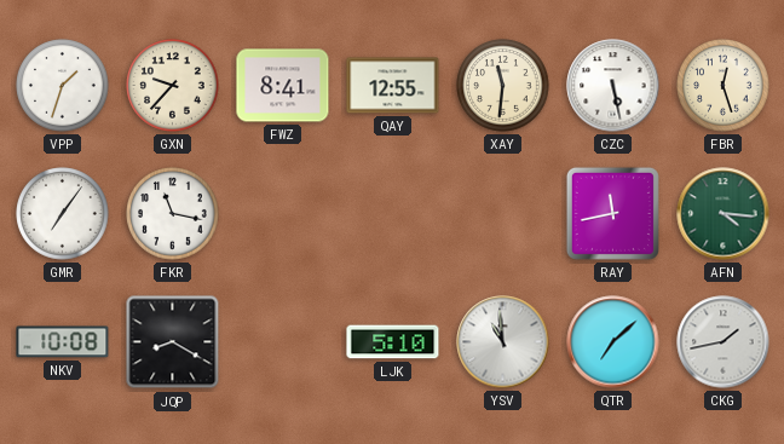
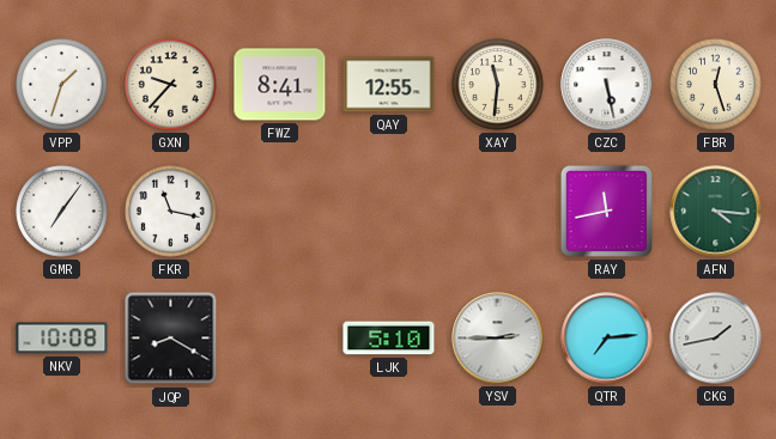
YSV: 10:59 -> 2:45 (498, 339)
QTR: 7:08 -> 7:14 (607, 339)
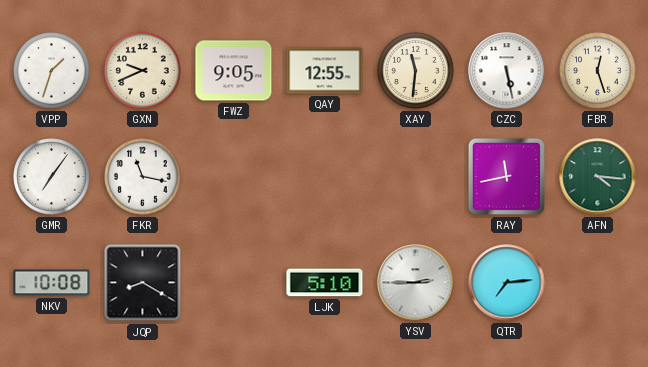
GXN: 9:37 -> 9:41 (143, 71)
FWZ: 8:41 -> 9:05 (234, 71)
CKG: 1:43 -> none (716, 339)
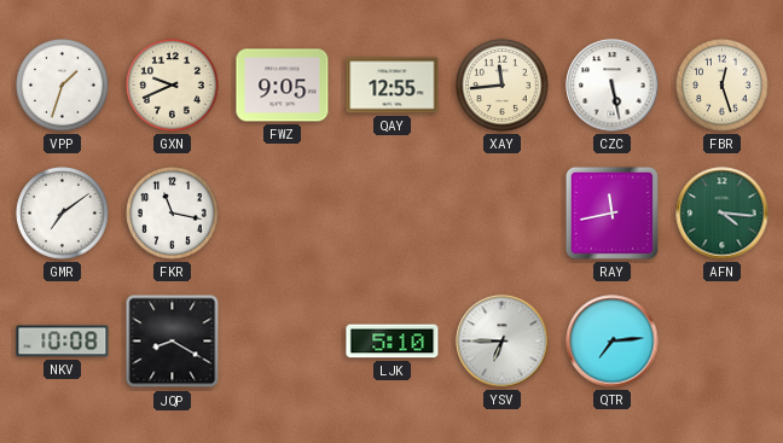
XAY: 11:31 -> 11:44 (503, 86)
GMR: 7:06 -> 7:09 (63, 214)
YSV: 2:45 -> 6:45 (503, 342)
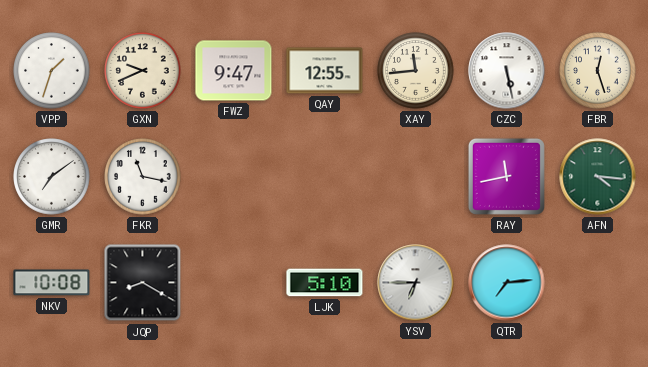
FWZ: 9:05 -> 9:47 (234, 71)
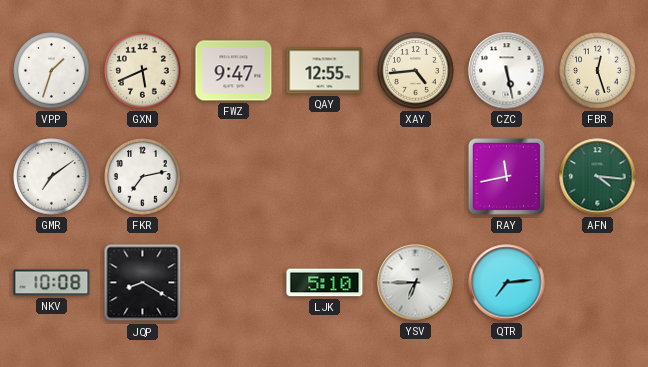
GXN: 9:41 -> 5:41 (143, 71)
XAY: 11:44 -> 4:44 (416, 71)
FKR: 11:17 -> 7:13 (143, 177)
